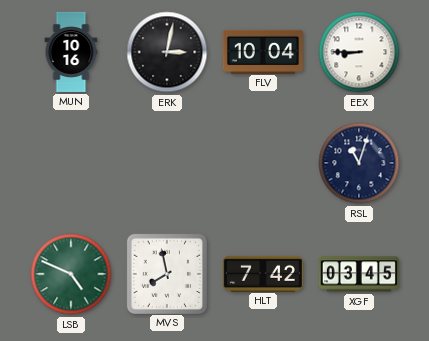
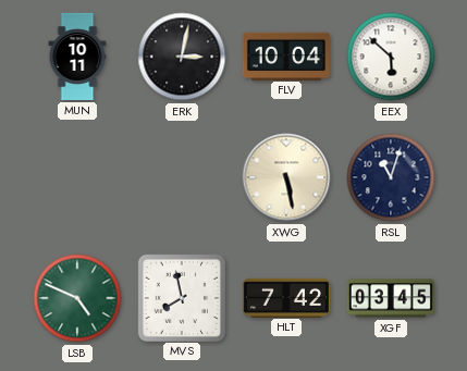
MUN: 10:16 -> 10:11 (77, 57)
EEX: 8:45 -> 5:52 (391, 57)
XWG: none -> 5:28 (286, 177)
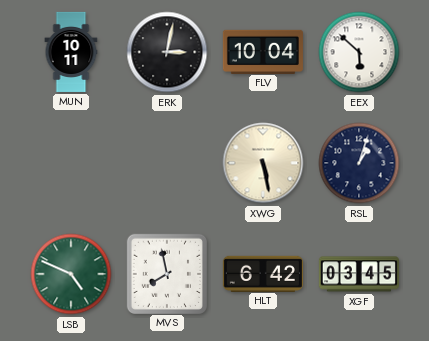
RSL: 11:03 -> 1:03 (359, 163)
HLT: 7:42 -> 6:42 (263, 273)
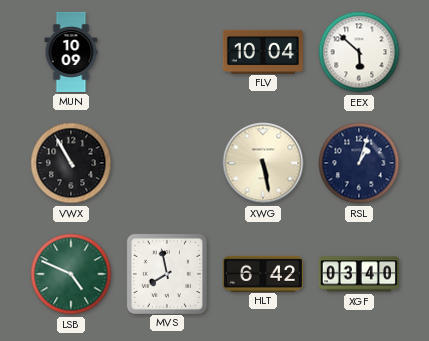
MUN: 10:11 -> 10:09 (71, 52)
ERK: 3:02 -> none (167, 52)
VWX: none -> 10:55 (71, 163)
XGF: 03:45 -> 03:40 (359, 274)
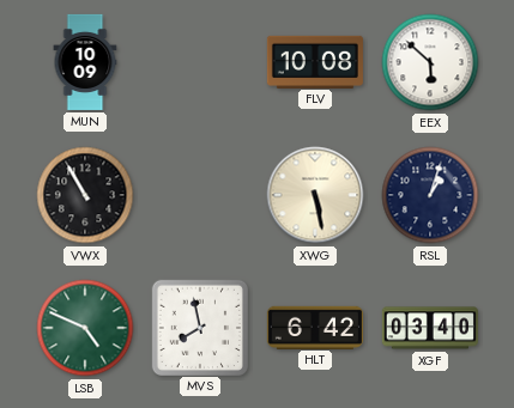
FLV: 10:04 -> 10:08 (315, 61)
